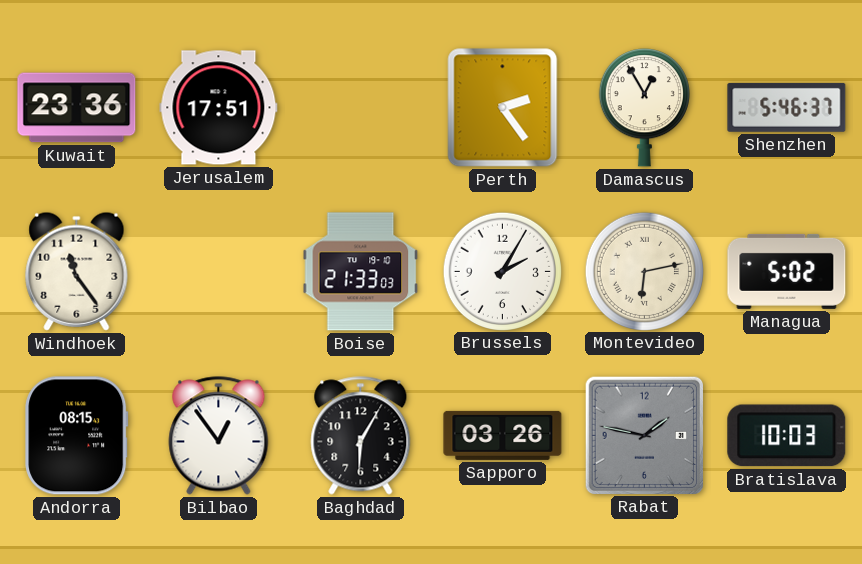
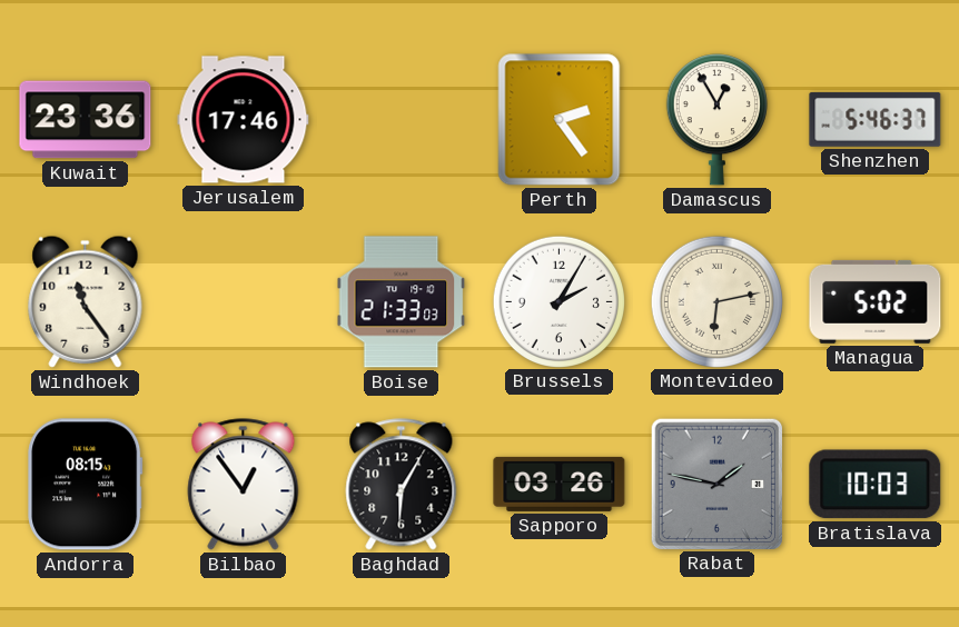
Jerusalem: 17:51 -> 17:46 (244, 120)
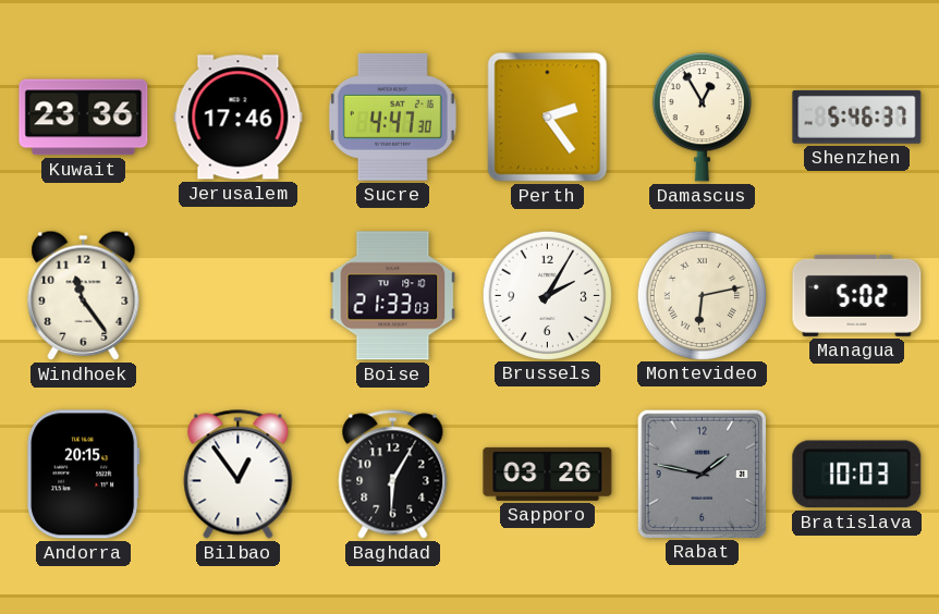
Sucre: none -> 4:47 (392, 116)
Andorra: 08:15 -> 20:15 (84, 475)
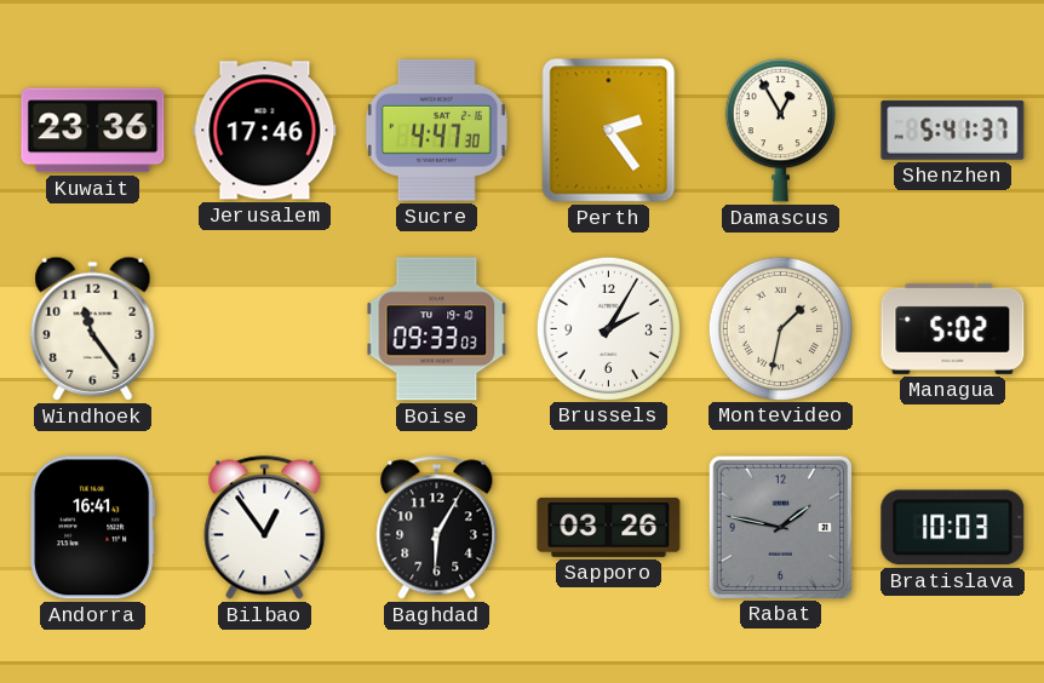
Shenzhen: 5:46 -> 5:41 (953, 130)
Boise: 21:33 -> 09:33 (437, 329)
Montevideo: 6:13 -> 1:32 (780, 328)
Andorra: 20:15 -> 16:41 (93, 528)
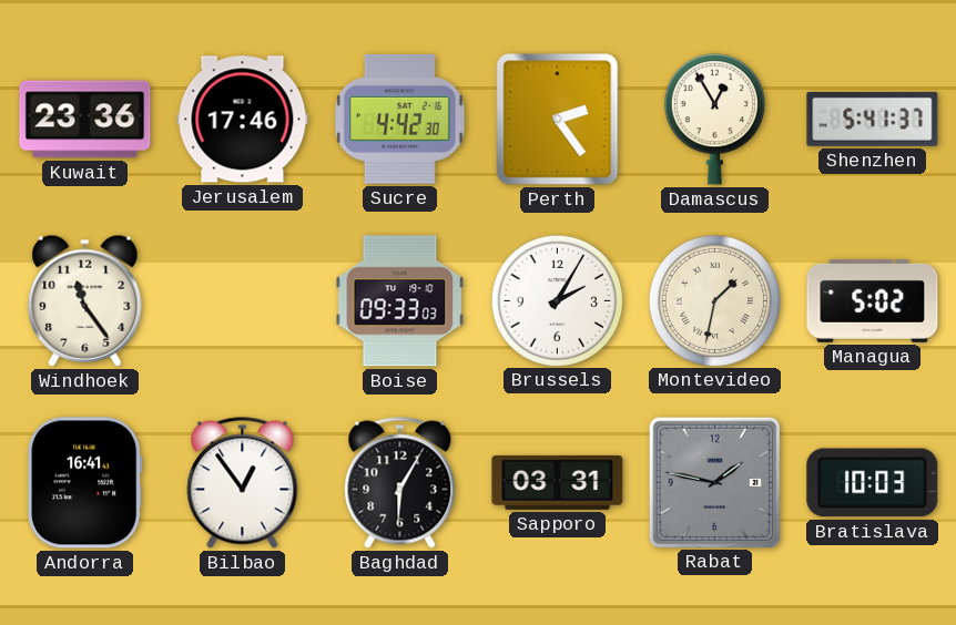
Sucre: 4:47 -> 4:42 (399, 119)
Sapporo: 03:26 -> 03:31 (558, 482)
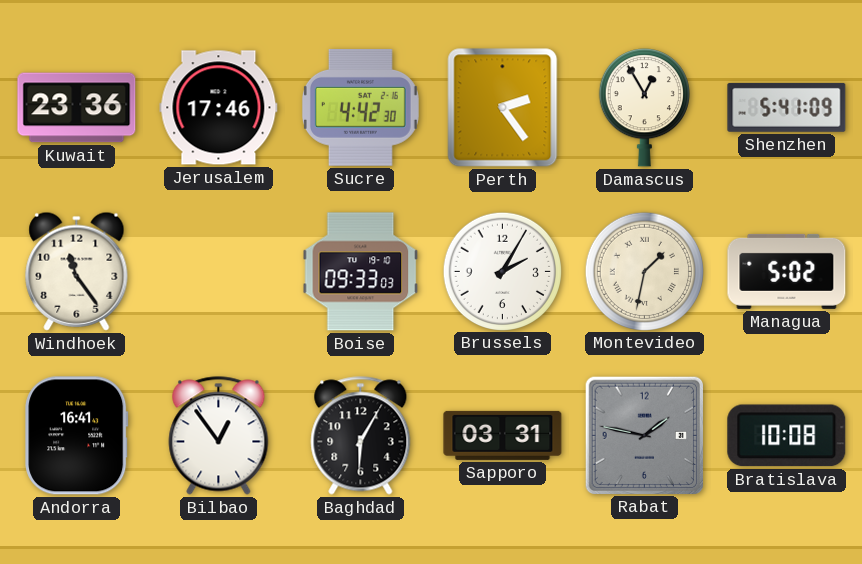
Shenzhen: 5:41:37 -> 5:41:09 (787, 107)
Bratislava: 10:03 -> 10:08 (787, 436)
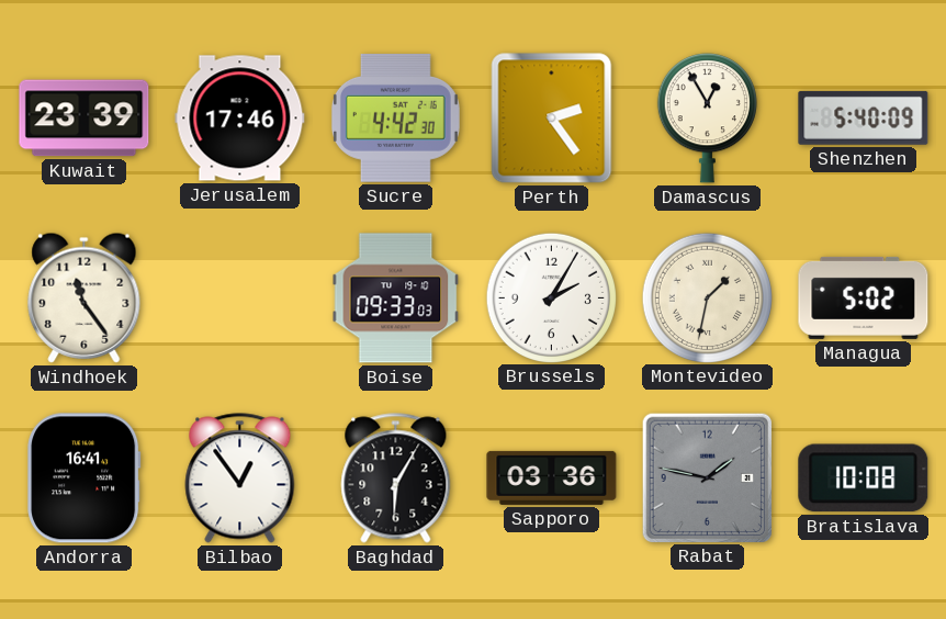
Kuwait: 23:36 -> 23:39 (85, 119)
Shenzhen: 5:41 -> 5:40 (864, 117)
Sapporo: 03:31 -> 03:36 (552, 477)
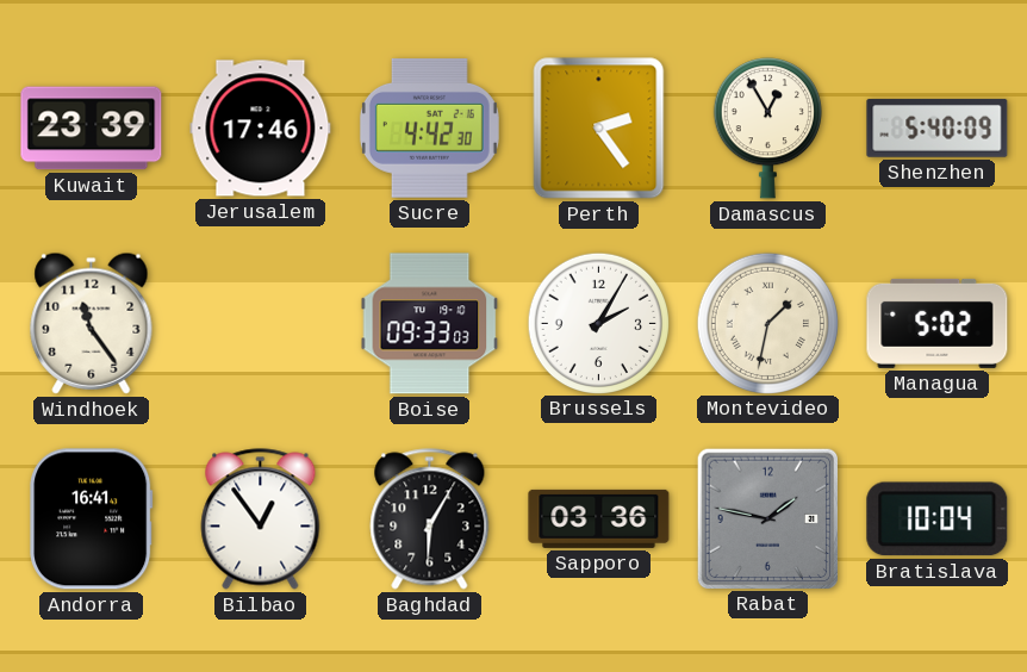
Bratislava: 10:08 -> 10:04 (938, 519)
